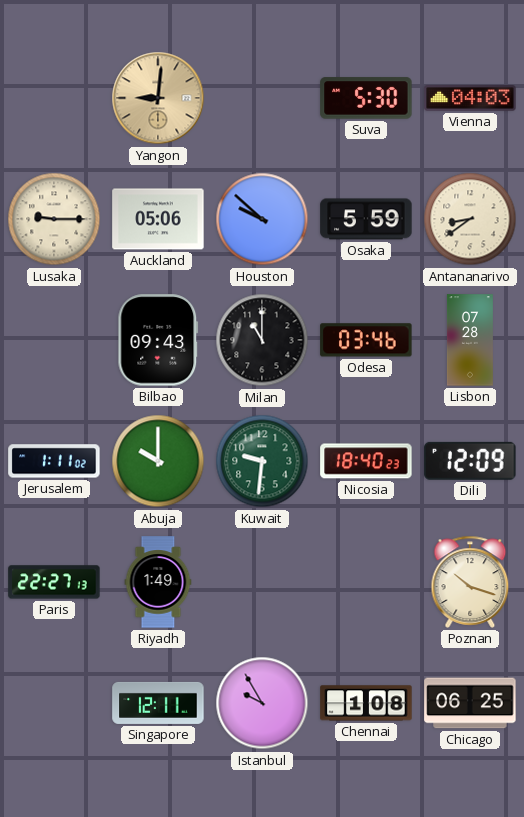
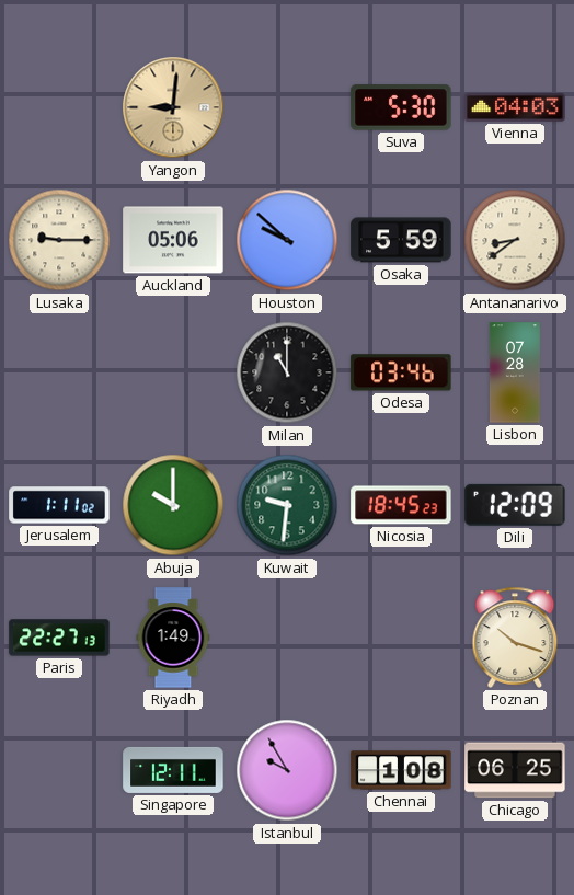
Bilbao: 09:43 -> none (158, 340)
Nicosia: 18:40 -> 18:45 (401, 505)
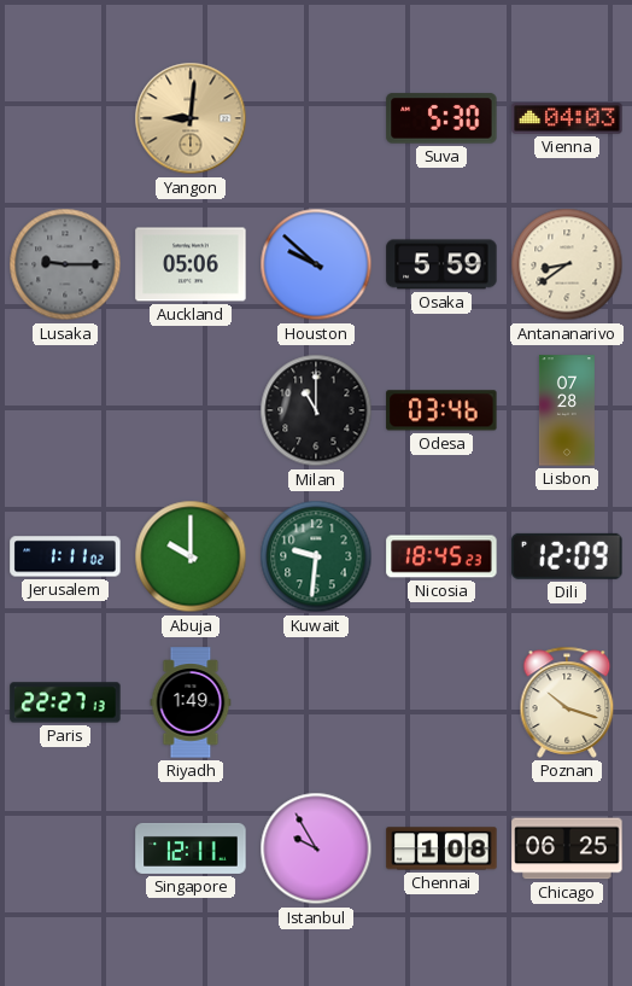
Lusaka dial: cream -> grey (65, 264)
